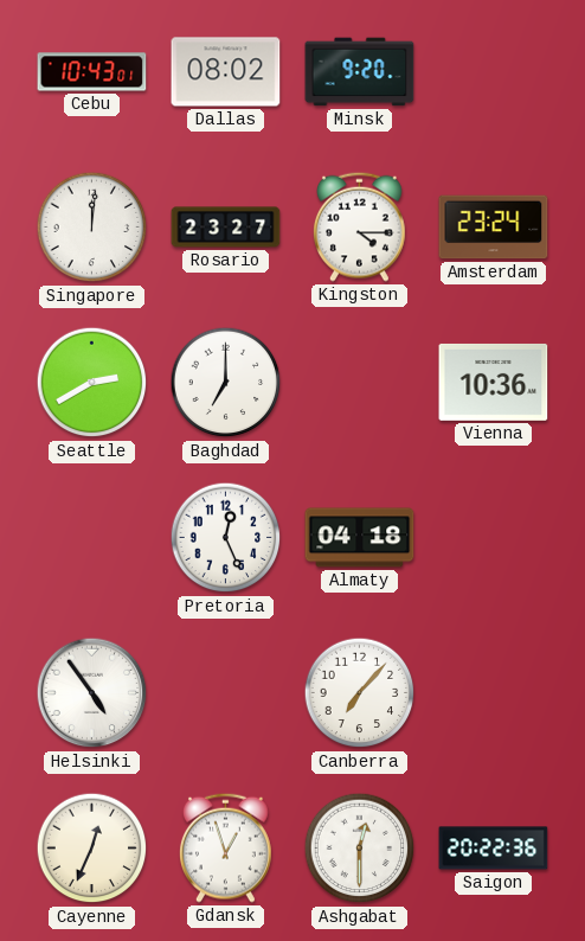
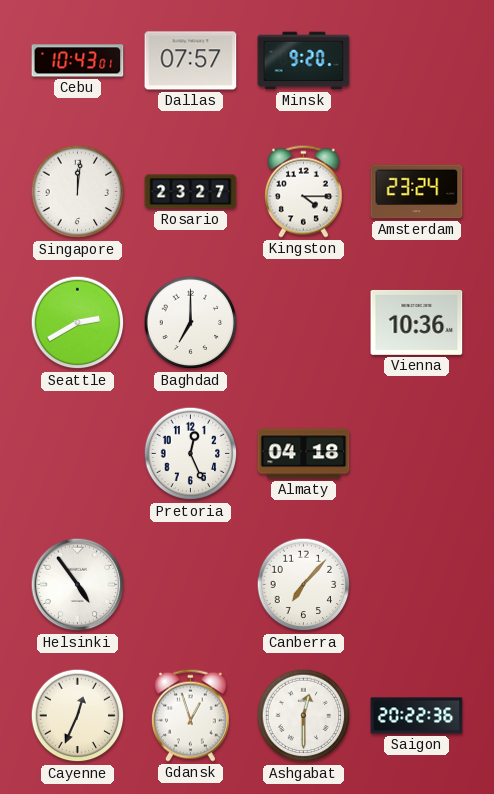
Dallas: 08:02 -> 07:57 (191, 61)
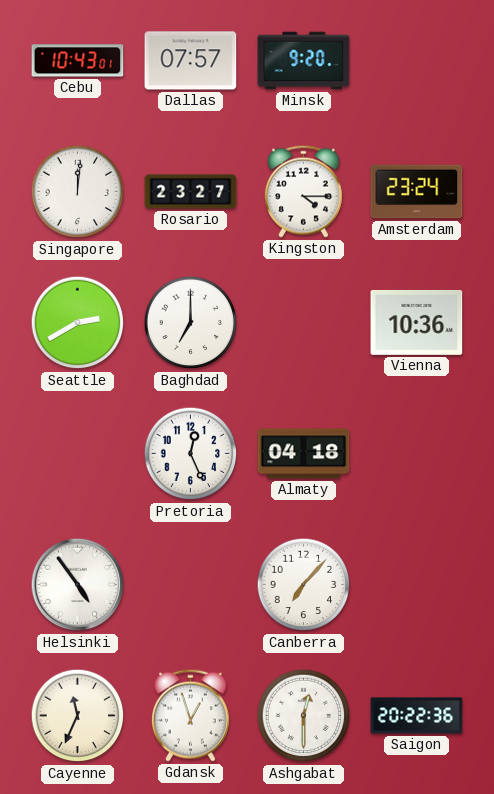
Cayenne: 12:34 -> 11:34 (78, 716)
